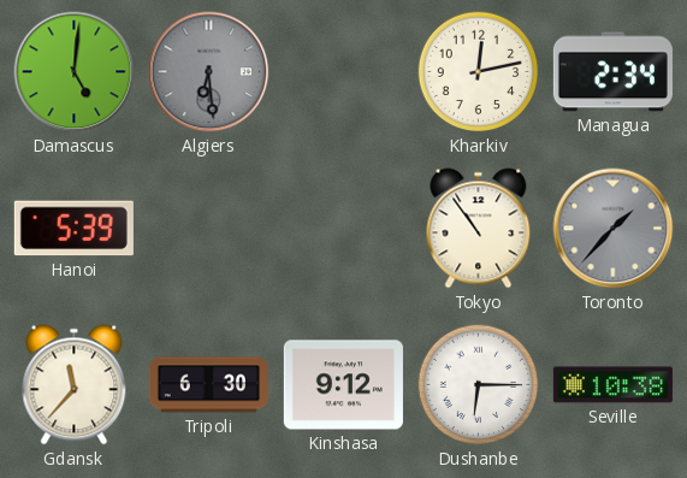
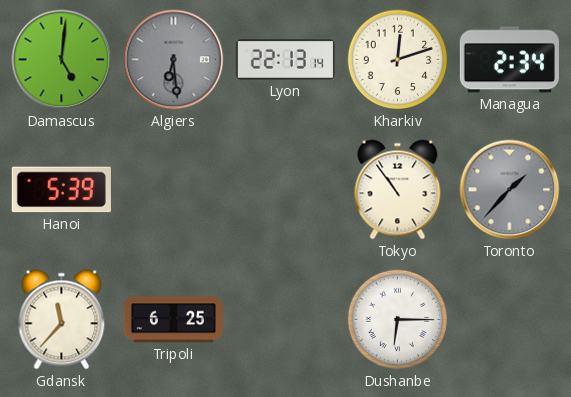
Lyon: none -> 22:13 (285, 60)
Kharkiv: 12:13 -> 12:12 (398, 60)
Tripoli: 6:30 -> 6:25 (173, 320)
Kinshasa: 9:12 -> none (343, 385)
Seville: 10:38 -> none (612, 385)
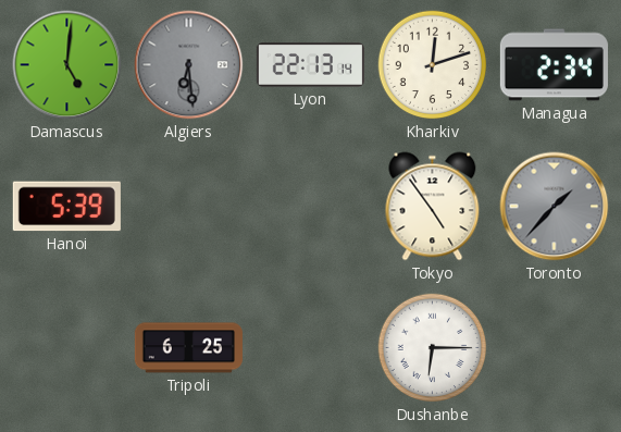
Tokyo: 10:54 -> 4:54 (433, 207)
Gdansk: 11:37 -> none (62, 320)
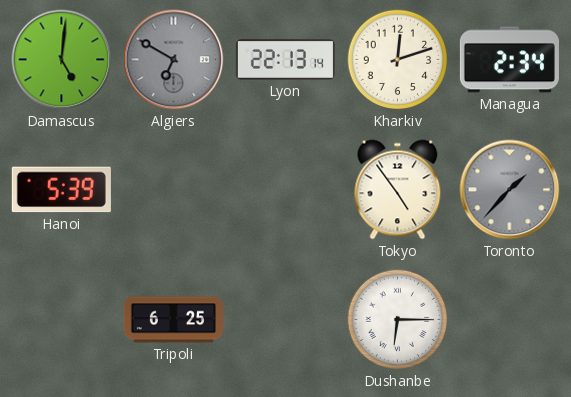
Algiers: 6:29 -> 6:50 (174, 60)
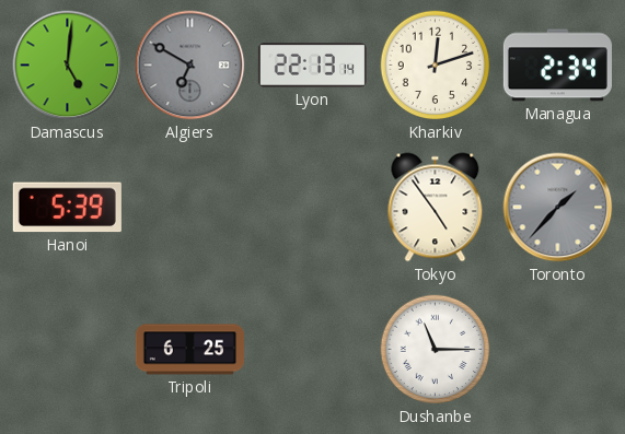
Dushanbe: 6:15 -> 11:15 (436, 350)
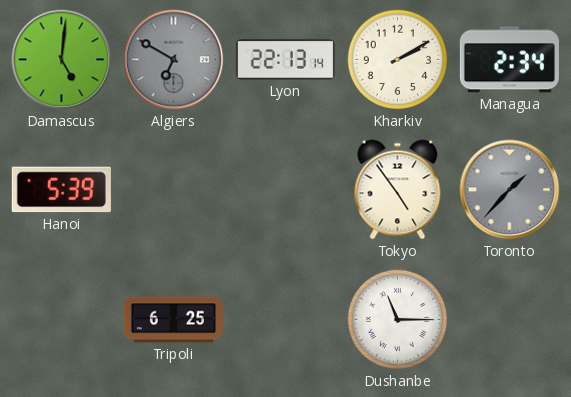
Kharkiv: 12:12 -> 2:10 (398, 60)
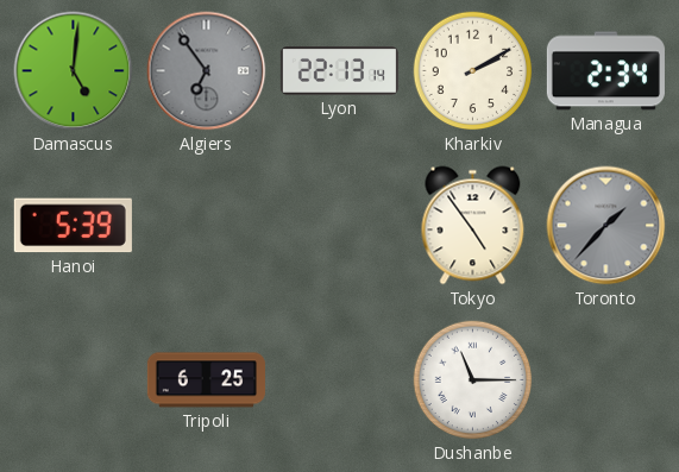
Algiers: 6:50 -> 6:54 (207, 71)
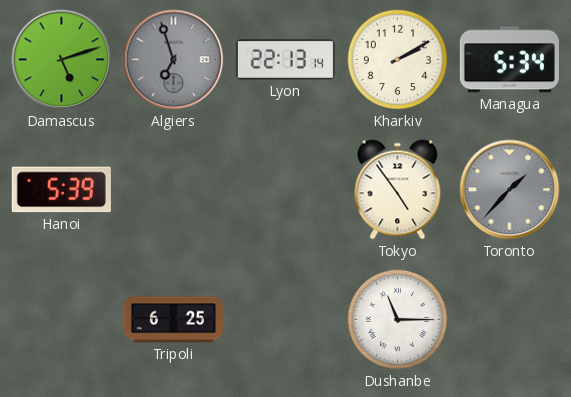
Damascus: 5:01 -> 5:12 (62, 60)
Algiers: 6:54 -> 6:57 (174, 60)
Managua: 2:34 -> 5:34 (509, 60)
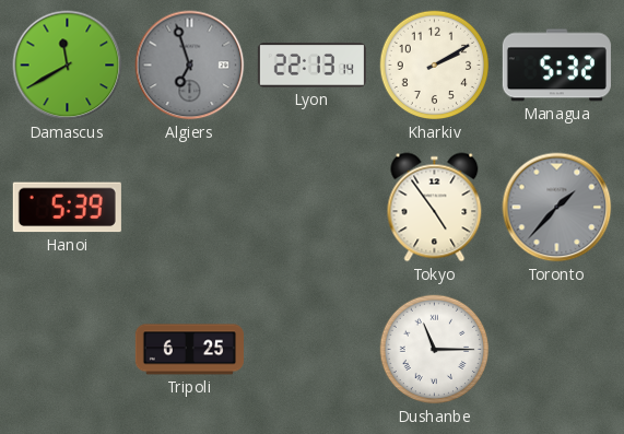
Damascus: 5:12 -> 11:40 (68, 66)
Managua: 5:34 -> 5:32 (556, 66)
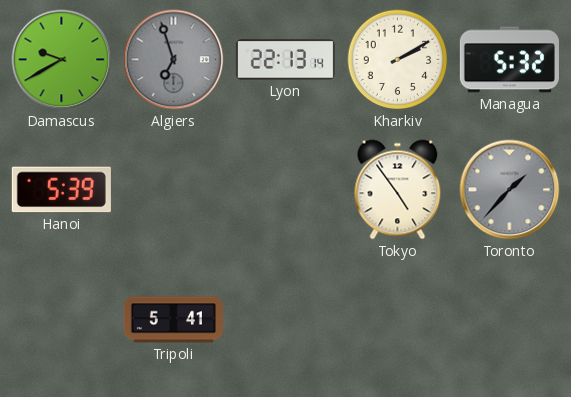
Damascus: 11:40 -> 9:40 (62, 60)
Tripoli: 6:25 -> 5:41 (173, 320)
Dushanbe: 11:15 -> none (435, 350)
